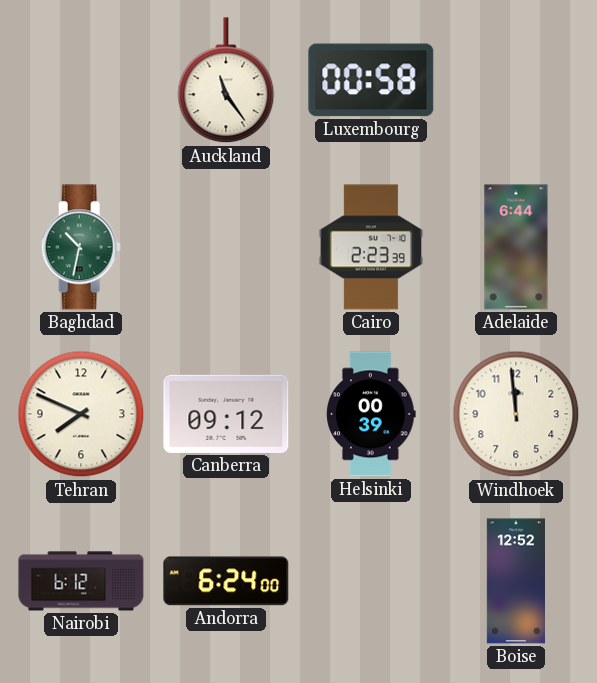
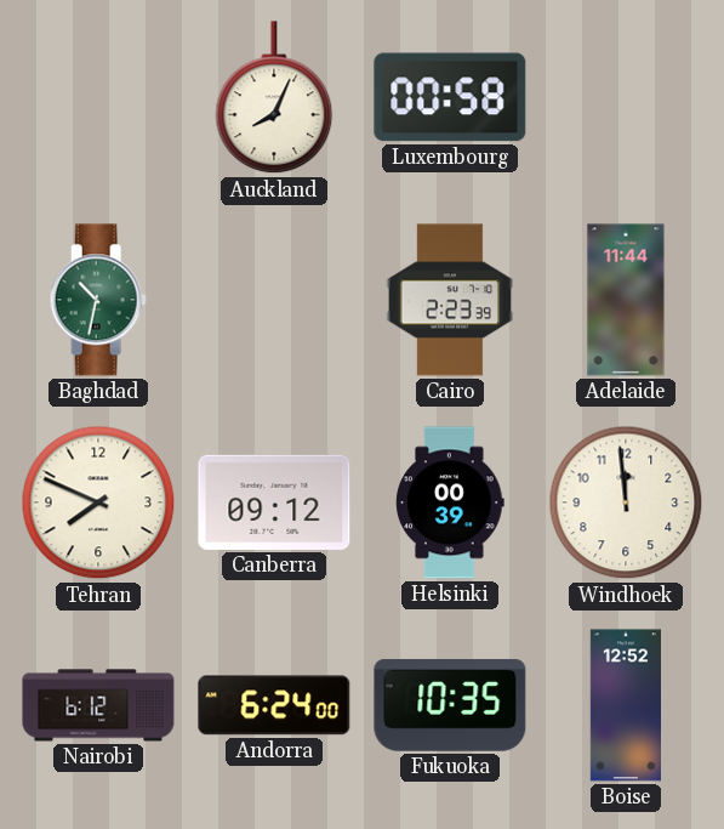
Auckland: 11:24 -> 8:04 (274, 98)
Adelaide: 6:44 -> 11:44 (626, 300)
Fukuoka: none -> 10:35 (450, 705)
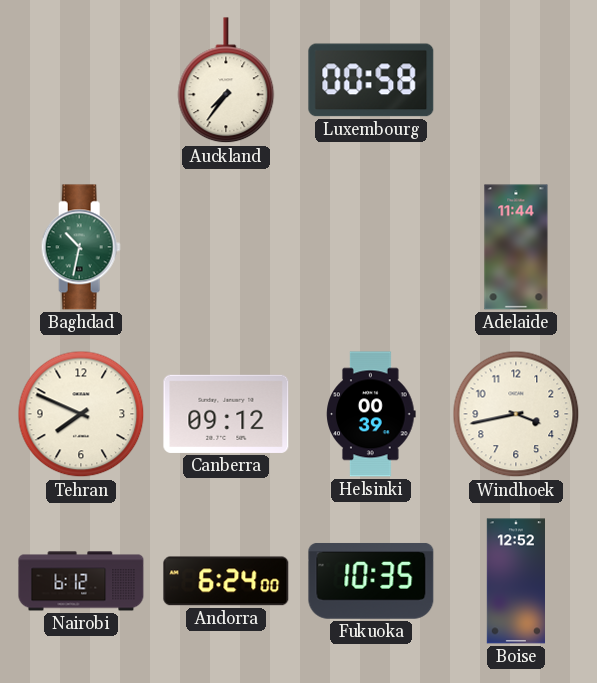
Auckland: 8:04 -> 7:36 (226, 81)
Cairo: 2:23 -> none (450, 300)
Windhoek: 11:59 -> 3:43 (516, 414)
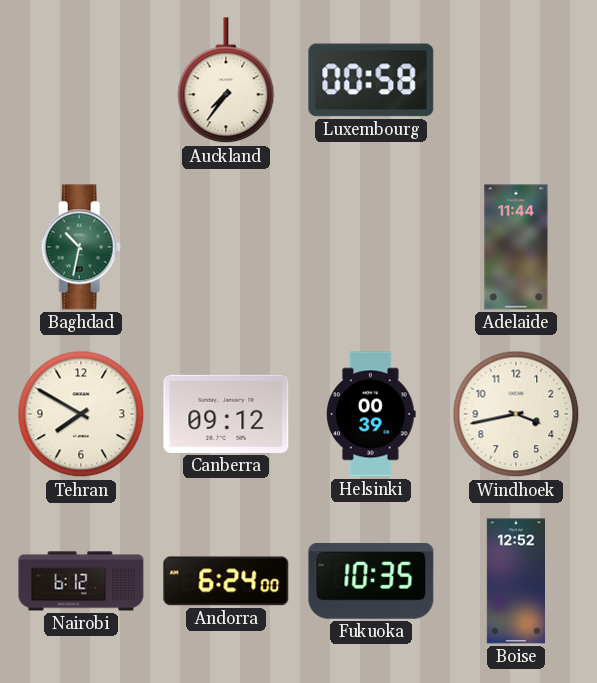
Tehran: 7:49 -> 7:50 (81, 414)
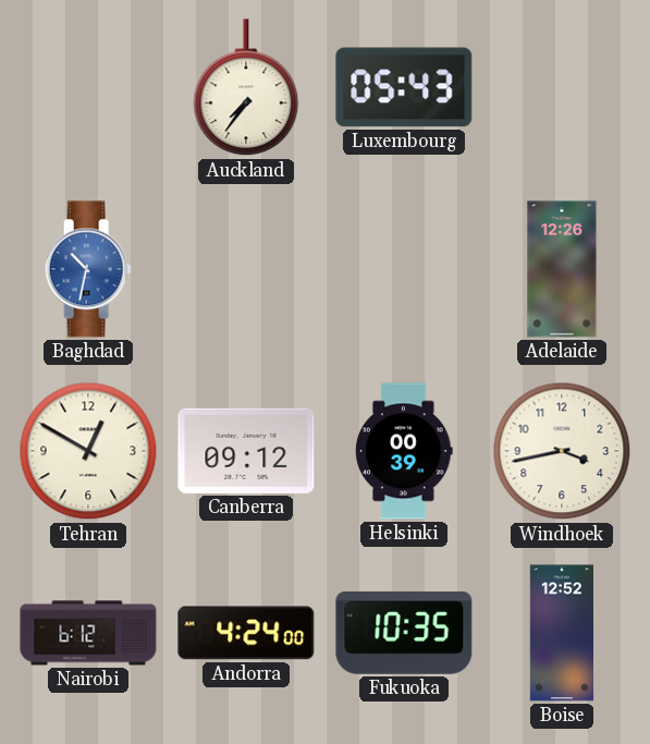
Luxembourg: 00:58 -> 05:43 (404, 87)
Baghdad dial: green -> blue (88, 269)
Adelaide: 11:44 -> 12:26 (562, 269)
Tehran: 7:50 -> 12:50 (88, 451)
Andorra: 6:24 -> 4:24 (246, 633)
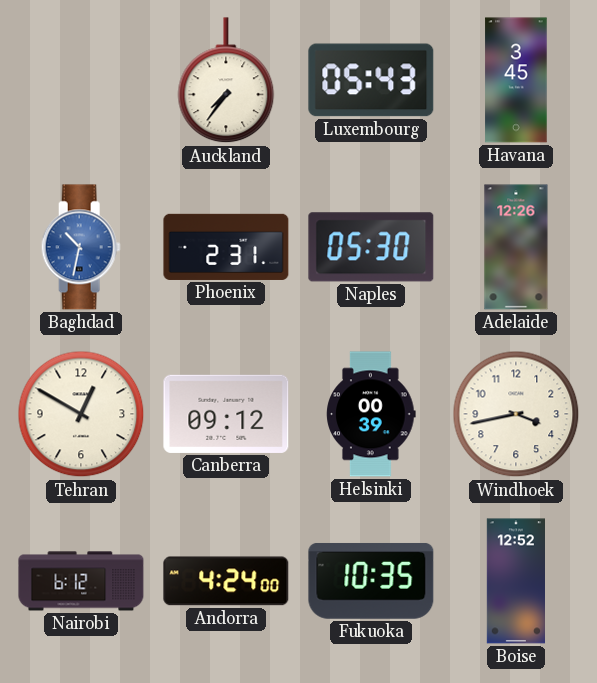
Havana: none -> 3:45 (516, 80)
Phoenix: none -> 2:31 (226, 247)
Naples: none -> 05:30 (371, 247)
